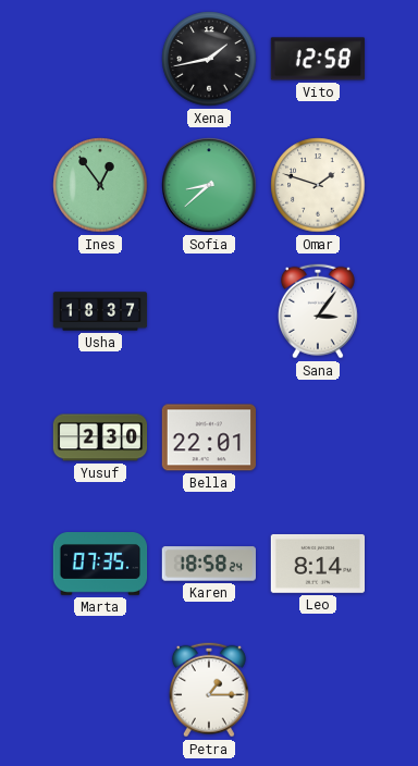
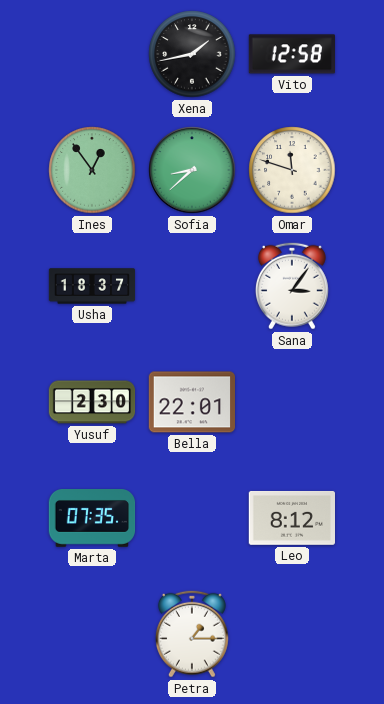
Omar: 1:48 -> 11:48 (292, 170)
Karen: 18:58 -> none (208, 564)
Leo: 8:14 -> 8:12 (291, 518)
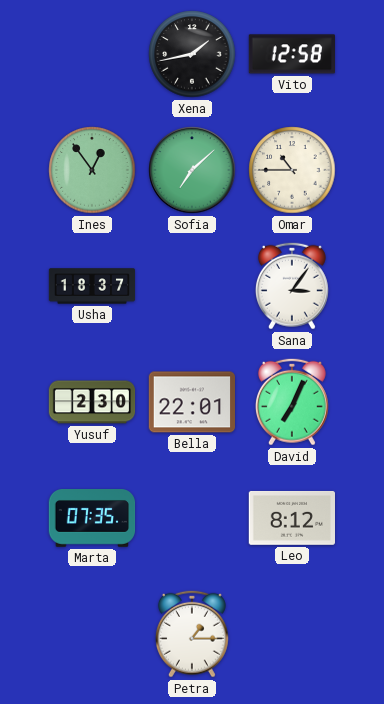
Sofia: 8:38 -> 7:08 (192, 170)
Omar: 11:48 -> 10:45 (292, 170)
David: none -> 7:04 (292, 402)
